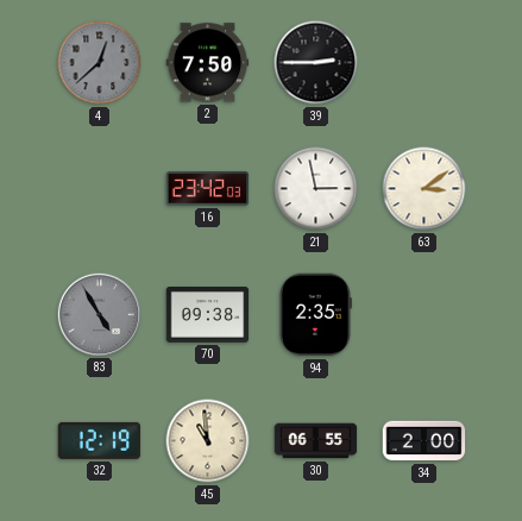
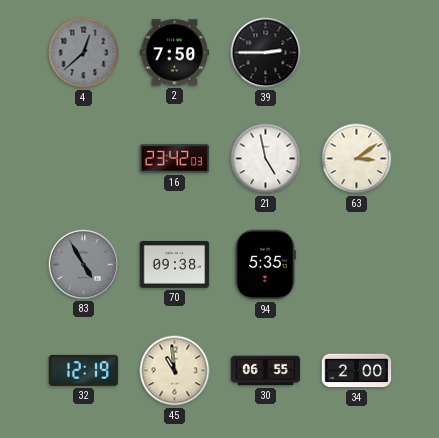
21: 2:58 -> 4:58 (266, 159)
94: 2:35 -> 5:35 (265, 265)
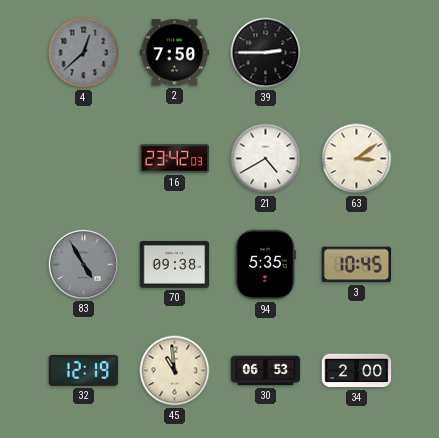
21: 4:58 -> 4:40 (266, 159)
3: none -> 10:45 (357, 265)
30: 06:55 -> 06:53 (266, 371)
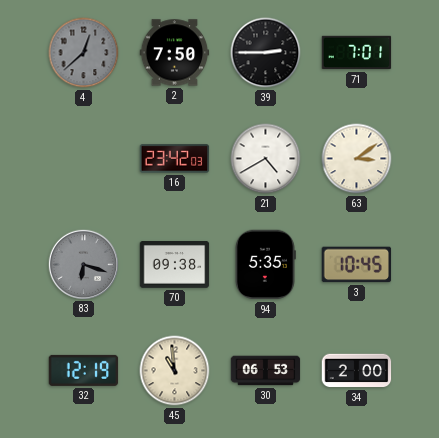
71: none -> 7:01 (357, 53)
83: 4:55 -> 6:18 (83, 264)
